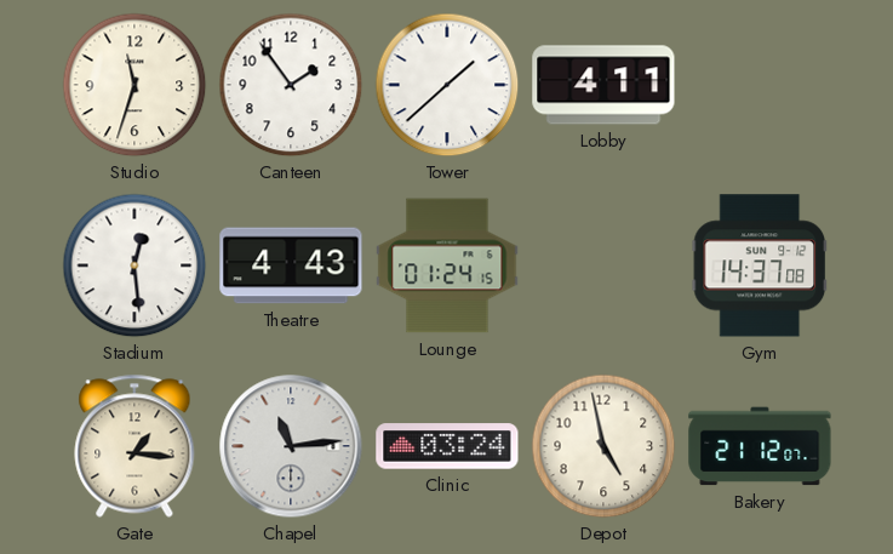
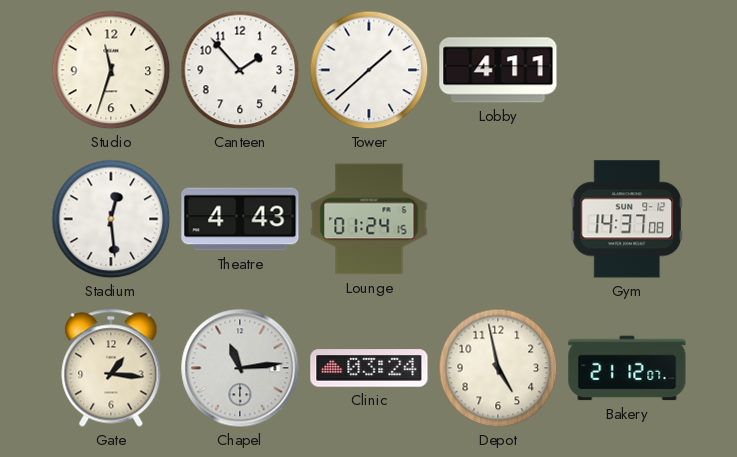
Canteen: 1:54 -> 1:53 (240, 70)
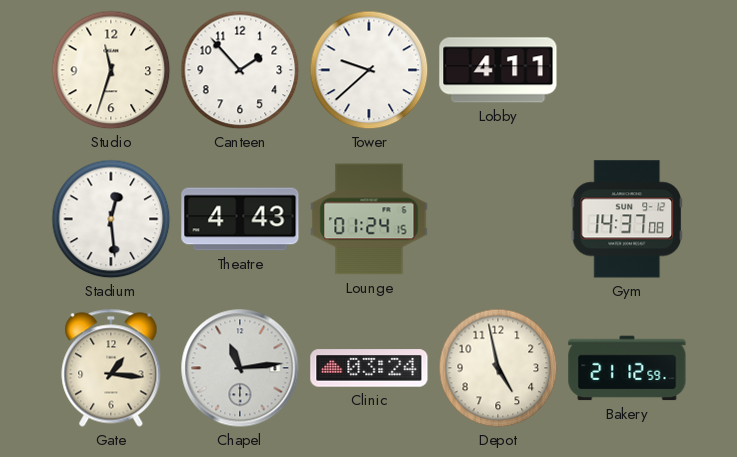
Tower: 1:38 -> 9:38 (369, 70)
Bakery: 21:12:07 -> 21:12:59 (627, 368)
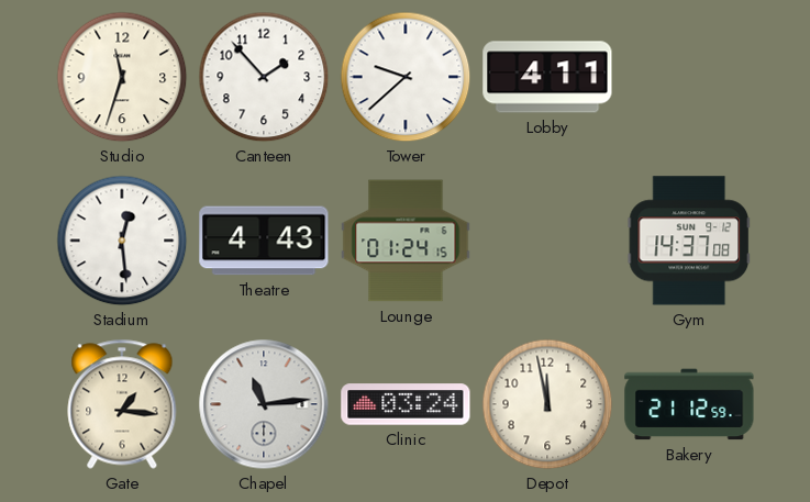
Depot: 4:58 -> 11:58 (547, 404)
